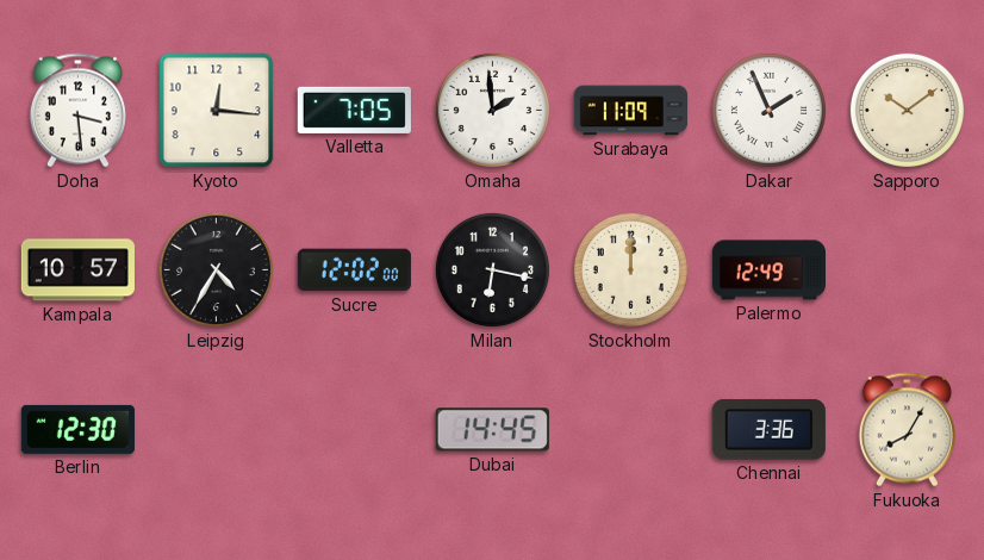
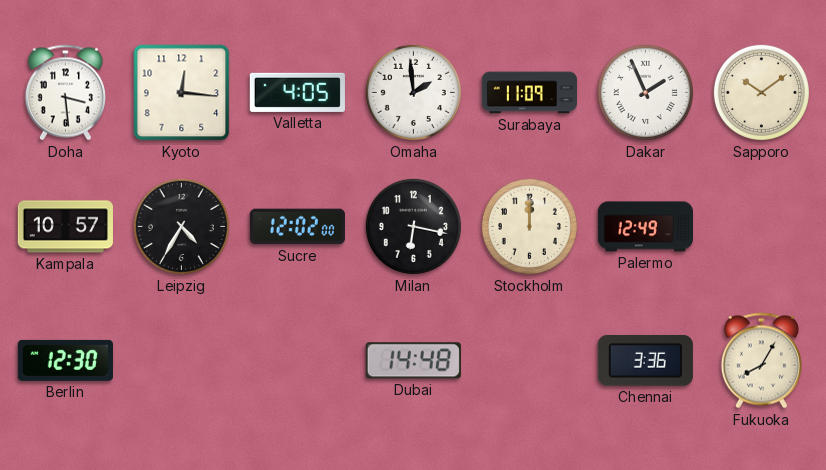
Valletta: 7:05 -> 4:05 (297, 92)
Dubai: 14:45 -> 14:48 (413, 361)
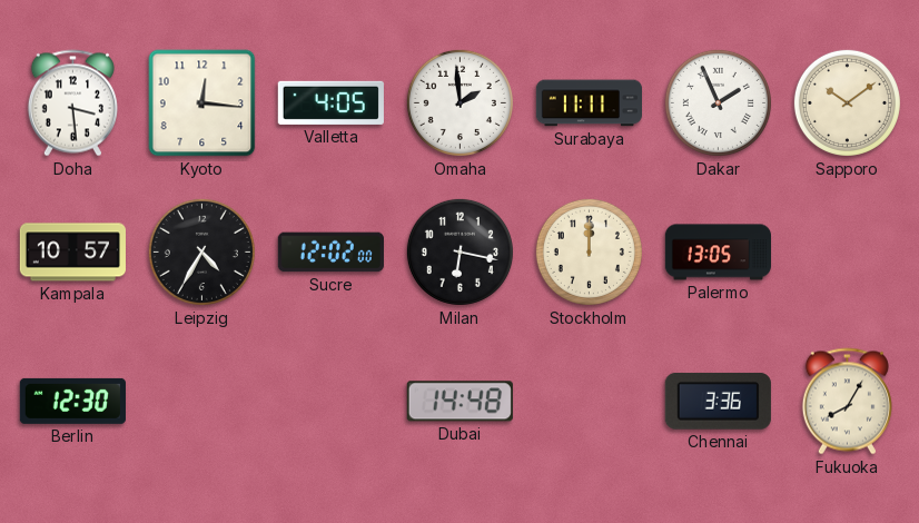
Surabaya: 11:09 -> 11:11 (589, 103)
Palermo: 12:49 -> 13:05 (718, 253)
